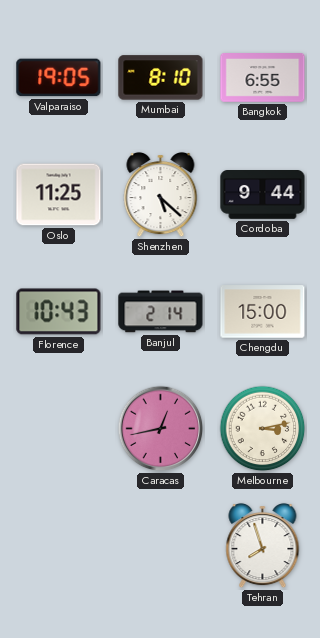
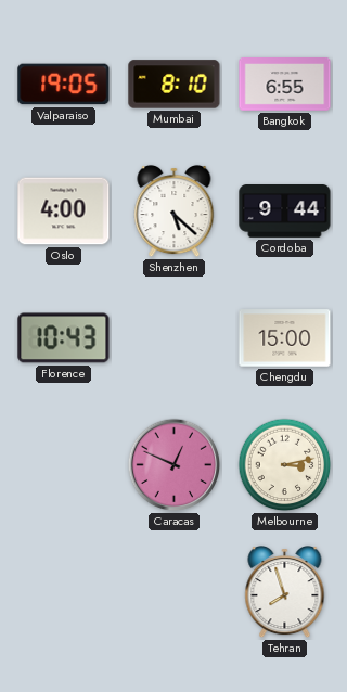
Oslo: 11:25 -> 4:00 (64, 212)
Banjul: 2:14 -> none (161, 312)
Caracas: 12:43 -> 12:49 (175, 465)
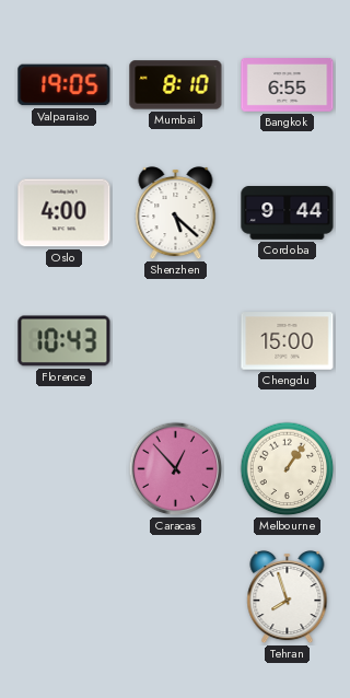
Caracas: 12:49 -> 12:53 (176, 469)
Melbourne: 3:13 -> 1:06 (288, 469)
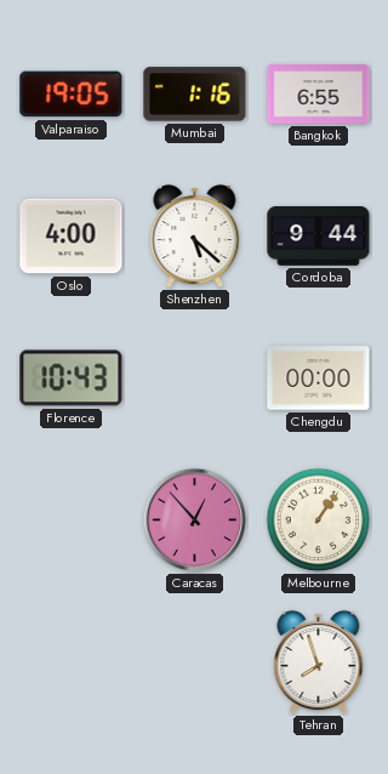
Mumbai: 8:10 -> 1:16 (195, 95)
Chengdu: 15:00 -> 00:00 (319, 379)
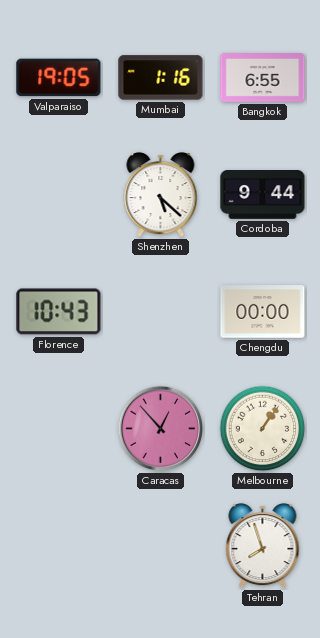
Oslo: 4:00 -> none (72, 237)
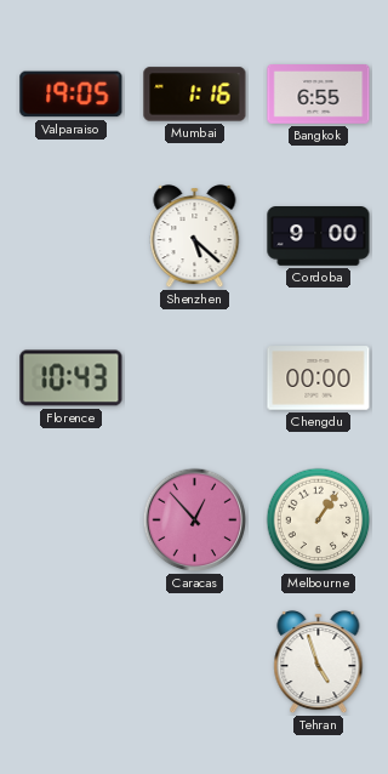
Cordoba: 9:44 -> 9:00 (319, 237)
Tehran: 7:57 -> 4:57 (319, 662)
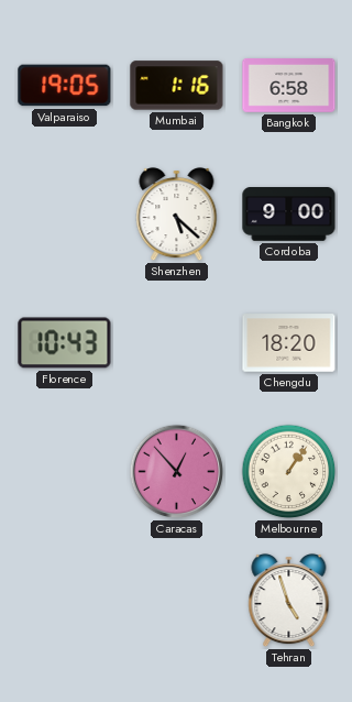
Bangkok: 6:55 -> 6:58 (289, 86)
Chengdu: 00:00 -> 18:20 (289, 343)
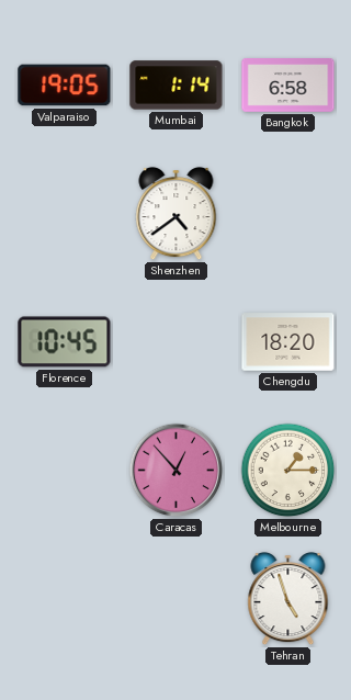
Mumbai: 1:16 -> 1:14 (177, 86)
Shenzhen: 5:22 -> 4:39 (177, 214)
Cordoba: 9:00 -> none (289, 215)
Florence: 10:43 -> 10:45 (65, 342)
Melbourne: 1:06 -> 1:15 (288, 471)
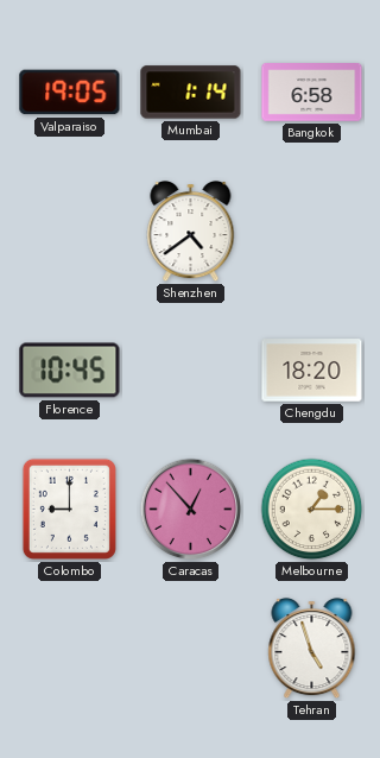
Colombo: none -> 9:00 (69, 509)
